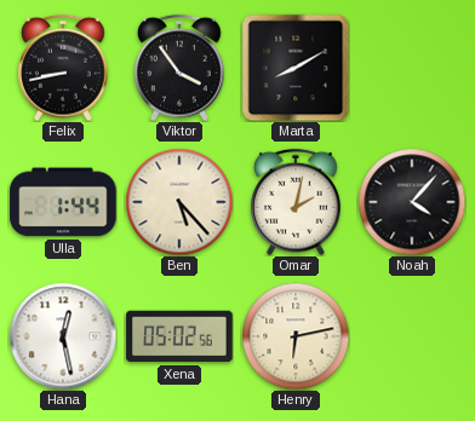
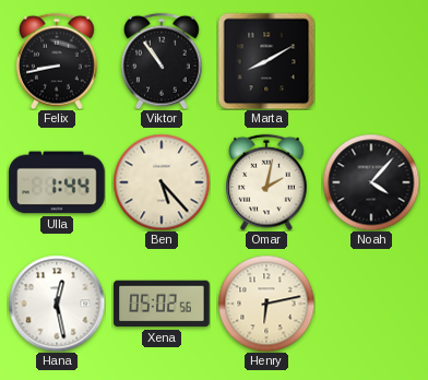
Viktor: 3:54 -> 10:54 (163, 61)
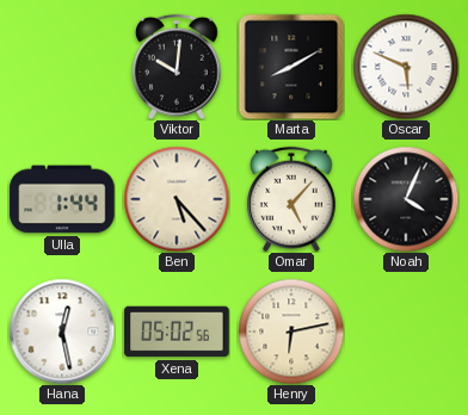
Felix: 8:43 -> none (58, 61)
Viktor: 10:54 -> 10:01 (178, 67)
Oscar: none -> 5:49 (406, 67)
Omar: 2:02 -> 5:07 (292, 199)
Noah: 4:07 -> 4:04 (406, 199)
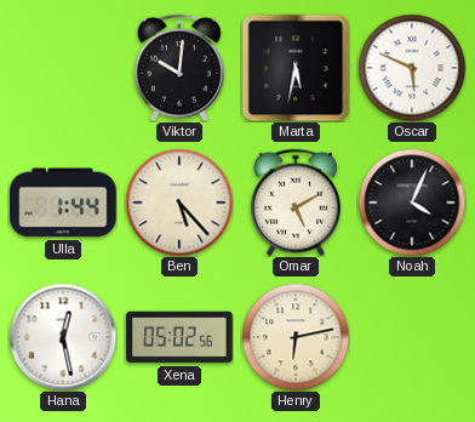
Marta: 8:10 -> 5:32 (296, 68)
Omar: 5:07 -> 5:10 (297, 203)
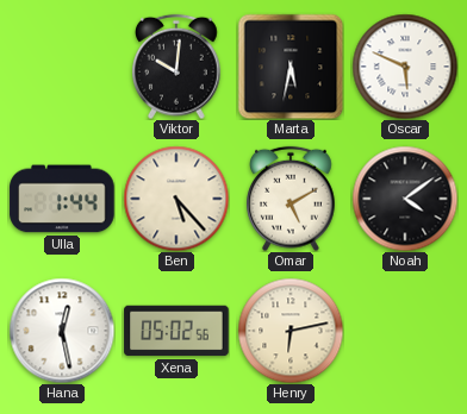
Noah: 4:04 -> 4:09 (405, 199)
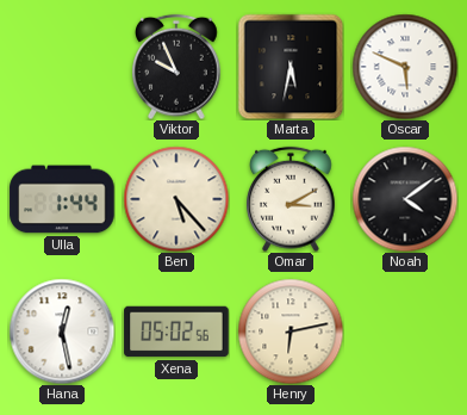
Viktor: 10:01 -> 9:56 (178, 67)
Omar: 5:10 -> 3:10 (292, 199)
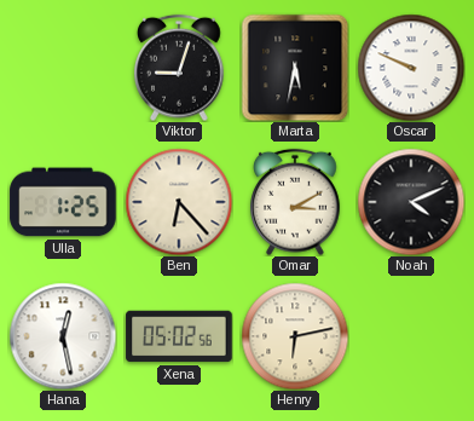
Viktor: 9:56 -> 9:03 (180, 68)
Oscar: 5:49 -> 9:49 (411, 68)
Ulla: 1:44 -> 1:25 (63, 202)
Ben: 5:23 -> 6:23 (179, 202)
Noah: 4:09 -> 4:11 (411, 202)
